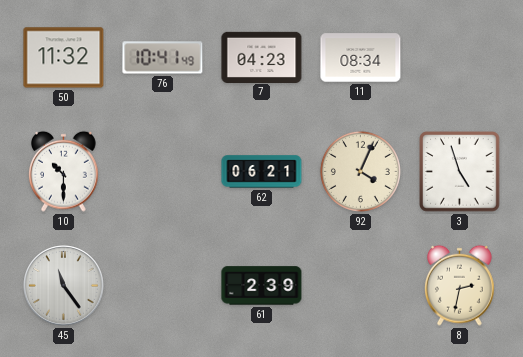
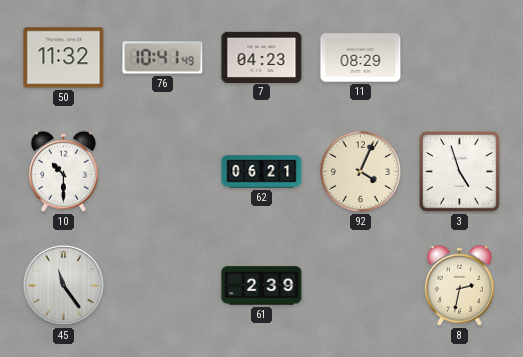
11: 08:34 -> 08:29 (361, 58)
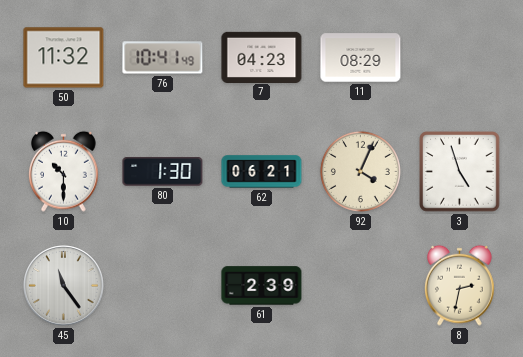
80: none -> 1:30 (163, 172)
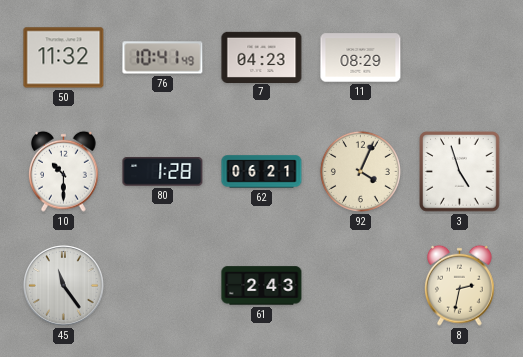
80: 1:30 -> 1:28 (163, 172)
61: 2:39 -> 2:43 (262, 286)
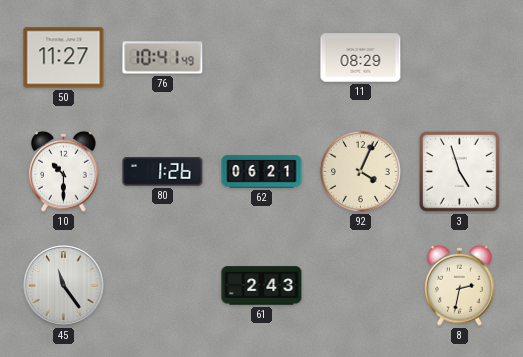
50: 11:32 -> 11:27 (64, 58)
7: 04:23 -> none (262, 57)
80: 1:28 -> 1:26 (163, 172)
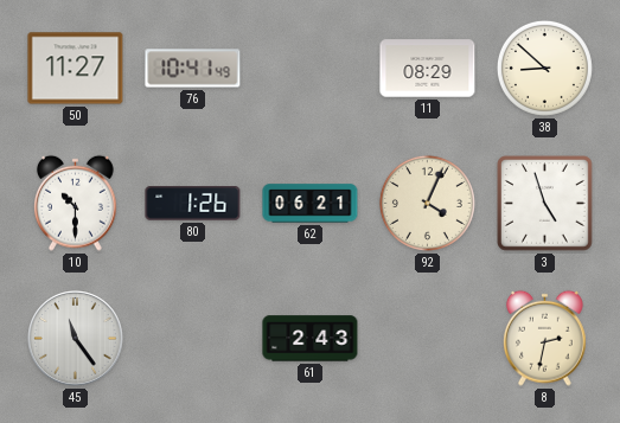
38: none -> 8:52 (544, 68)
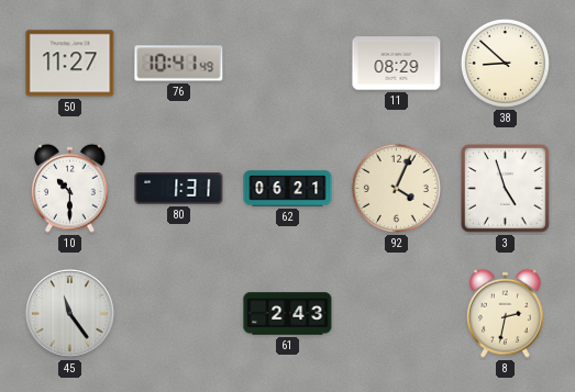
80: 1:26 -> 1:31 (179, 189)
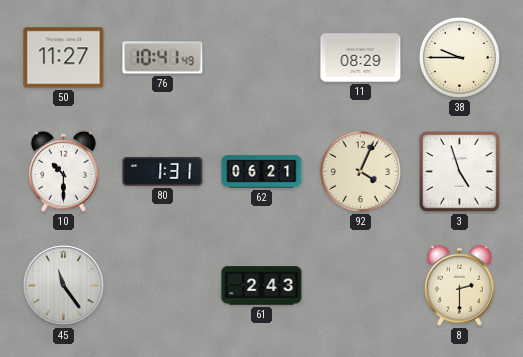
38: 8:52 -> 9:45 (459, 57)
8: 2:32 -> 2:30 (460, 285)
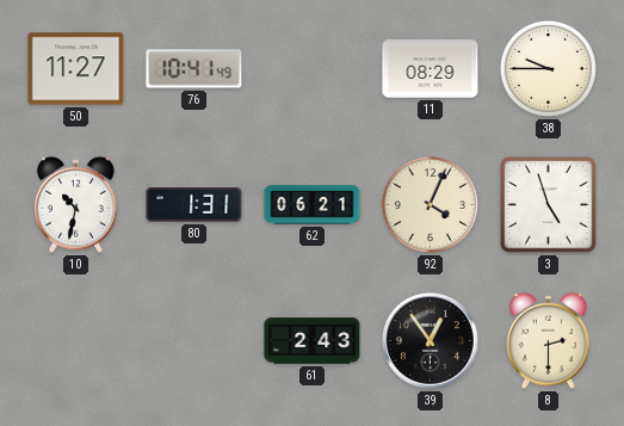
10: 10:30 -> 10:32 (76, 204)
45: 11:24 -> none (64, 286)
39: none -> 12:54 (431, 341)
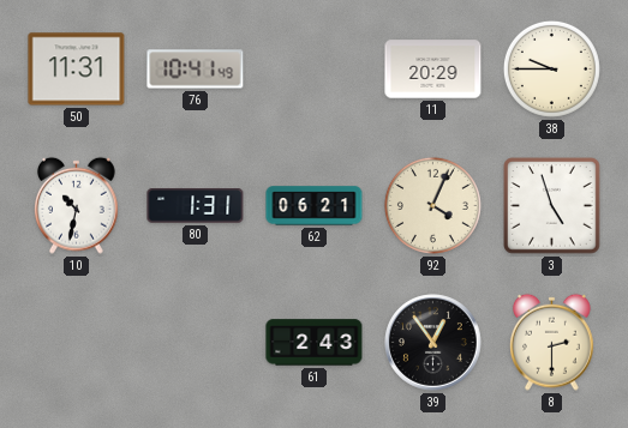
50: 11:27 -> 11:31 (77, 70)
11: 08:29 -> 20:29 (433, 70)
